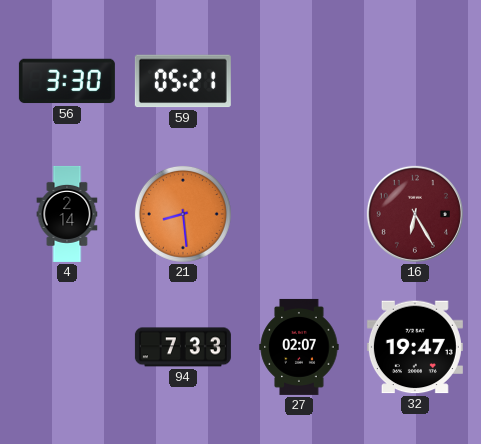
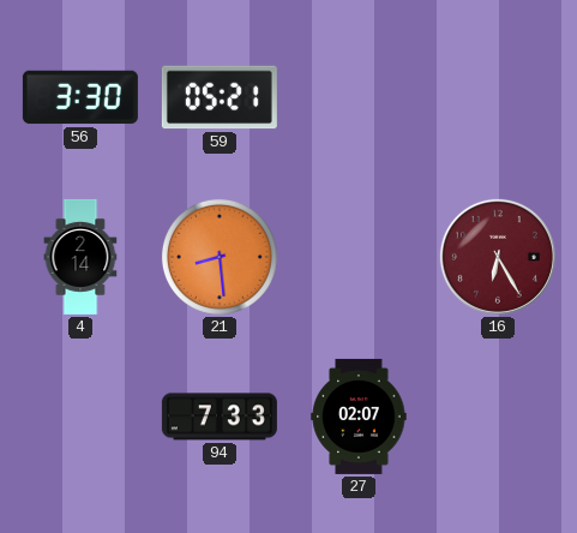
32: 19:47 -> none (415, 347)
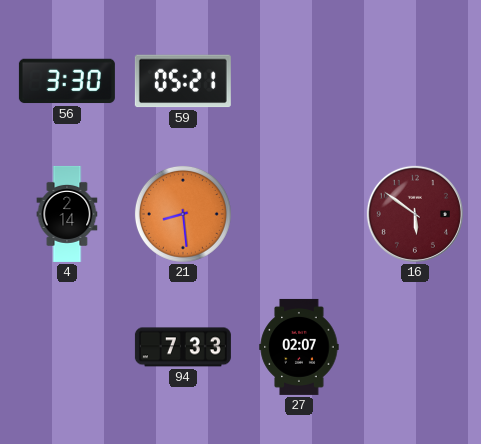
16: 6:25 -> 5:51 (415, 214)
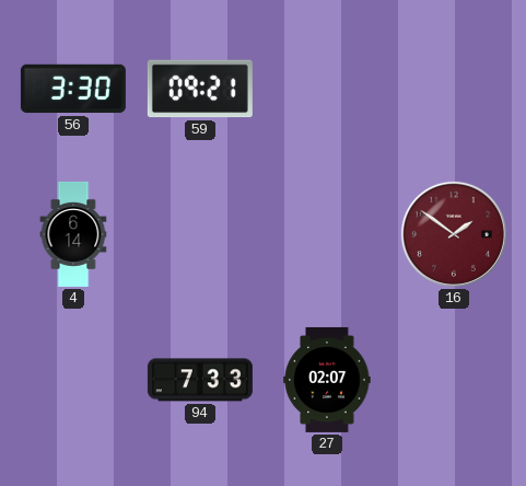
59: 05:21 -> 09:21 (200, 89)
4: 2:14 -> 6:14 (73, 234)
21: 8:29 -> none (183, 214)
16: 5:51 -> 1:51 (454, 234)
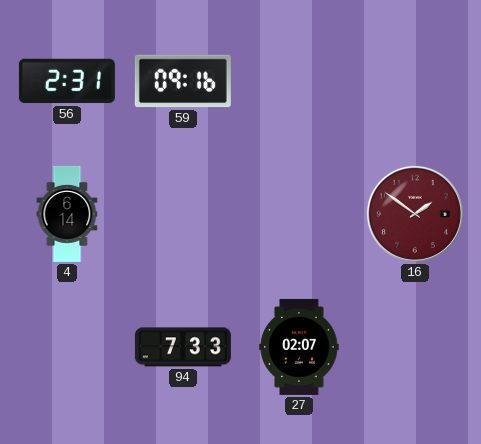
56: 3:30 -> 2:31 (67, 81)
59: 09:21 -> 09:16 (183, 81)
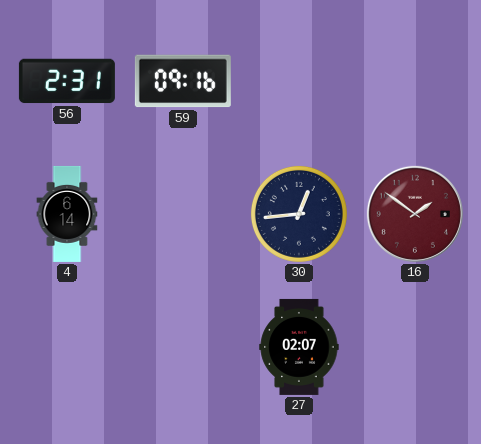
30: none -> 12:44 (299, 214)
94: 7:33 -> none (183, 347)
